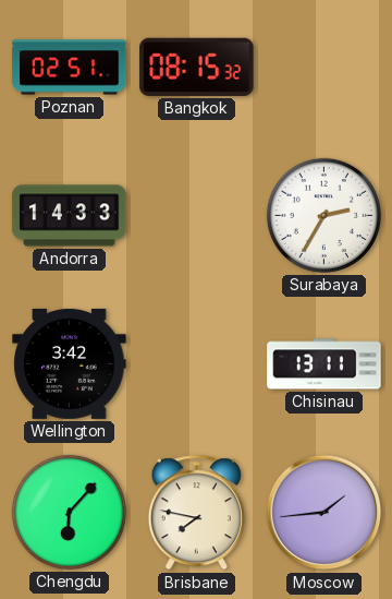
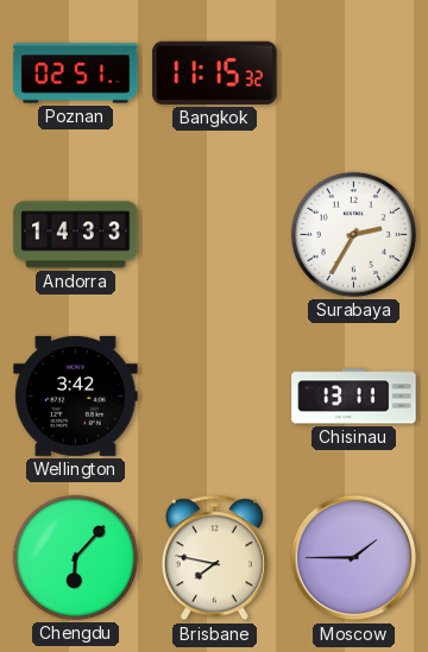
Bangkok: 08:15 -> 11:15 (215, 72)
Moscow: 1:44 -> 1:45 (354, 558)
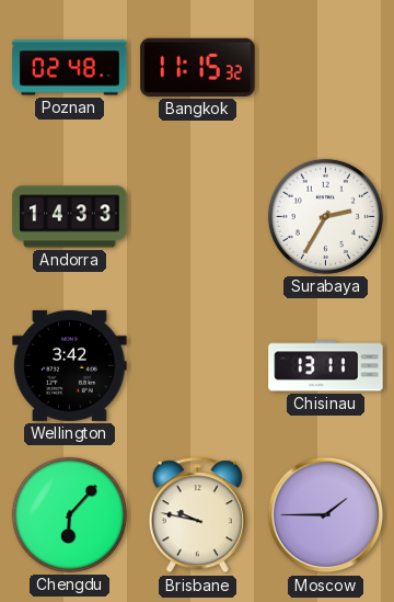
Poznan: 02:51 -> 02:48 (70, 68)
Brisbane: 7:47 -> 9:47 (197, 515)
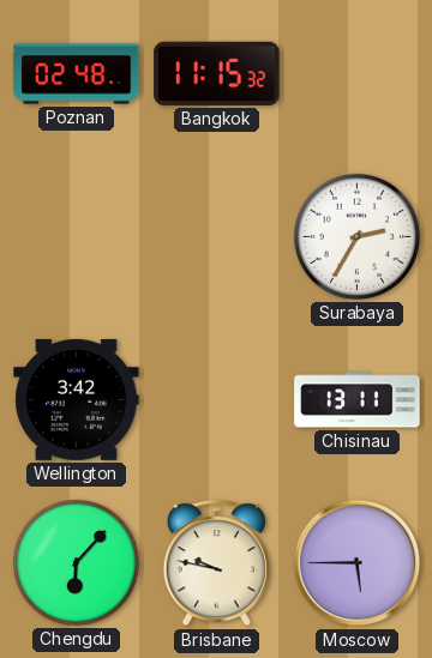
Andorra: 14:33 -> none (70, 217)
Moscow: 1:45 -> 5:45 (358, 563)
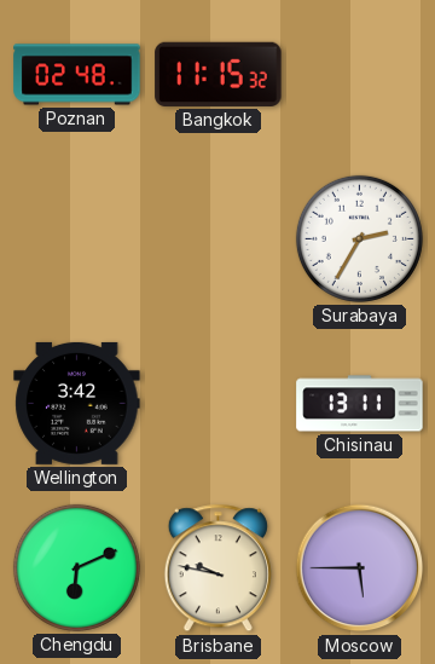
Chengdu: 6:07 -> 6:11 (76, 567)
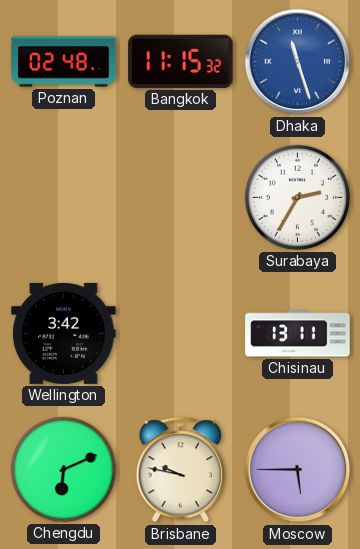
Dhaka: none -> 11:27 (298, 62)
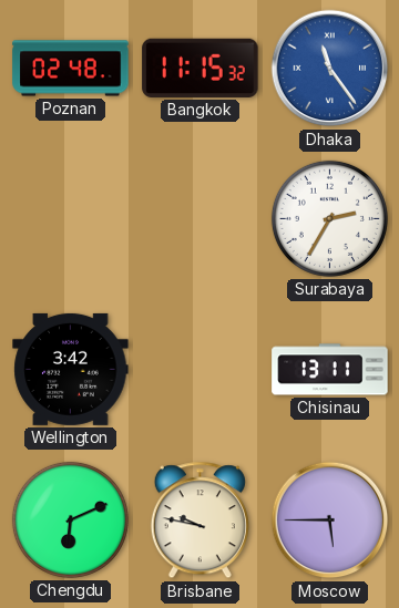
Dhaka: 11:27 -> 11:24 (330, 69)
